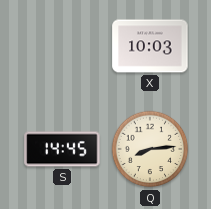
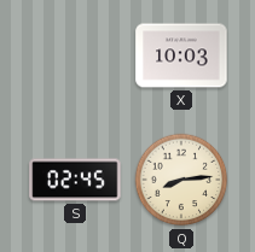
S: 14:45 -> 02:45 (75, 180)
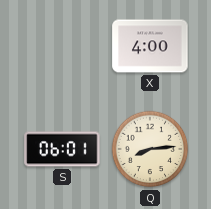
X: 10:03 -> 4:00 (150, 46)
S: 02:45 -> 06:01 (62, 149)
